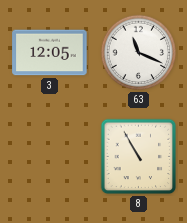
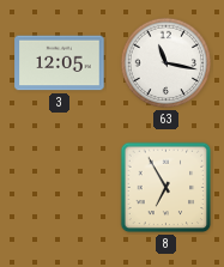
63: 11:19 -> 11:17 (167, 63)
8: 10:55 -> 6:55 (167, 188)
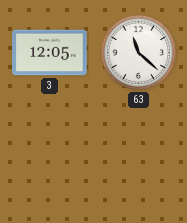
63: 11:17 -> 11:22 (139, 53)
8: 6:55 -> none (167, 188)
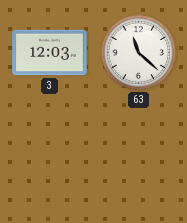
3: 12:05 -> 12:03 (50, 53)
